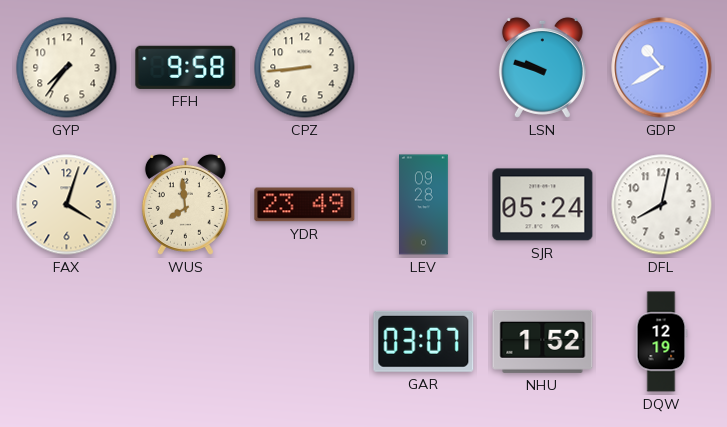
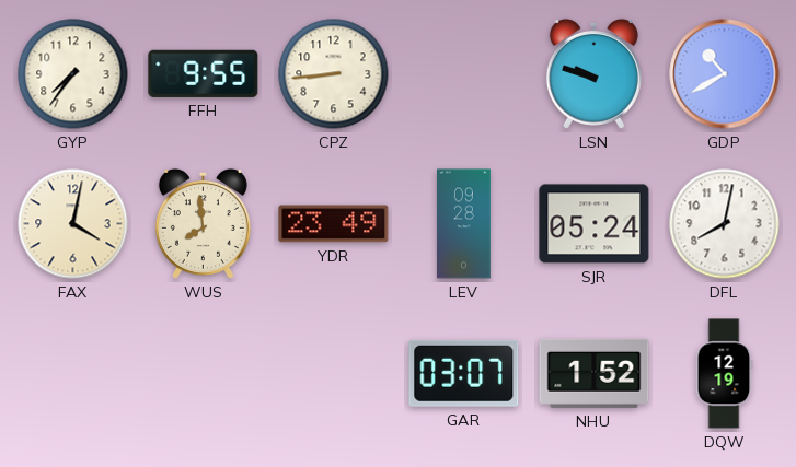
FFH: 9:58 -> 9:55 (204, 73)
FAX: 4:03 -> 4:02 (73, 224)
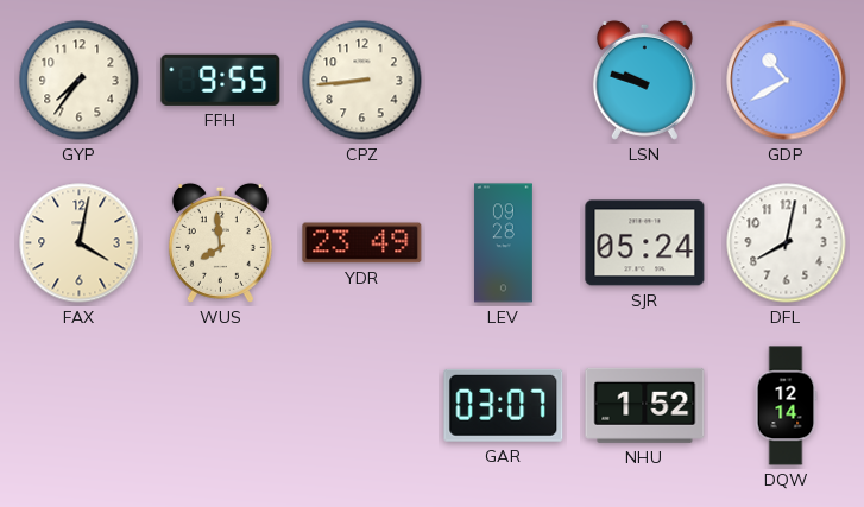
DQW: 12:19 -> 12:14 (786, 406)
